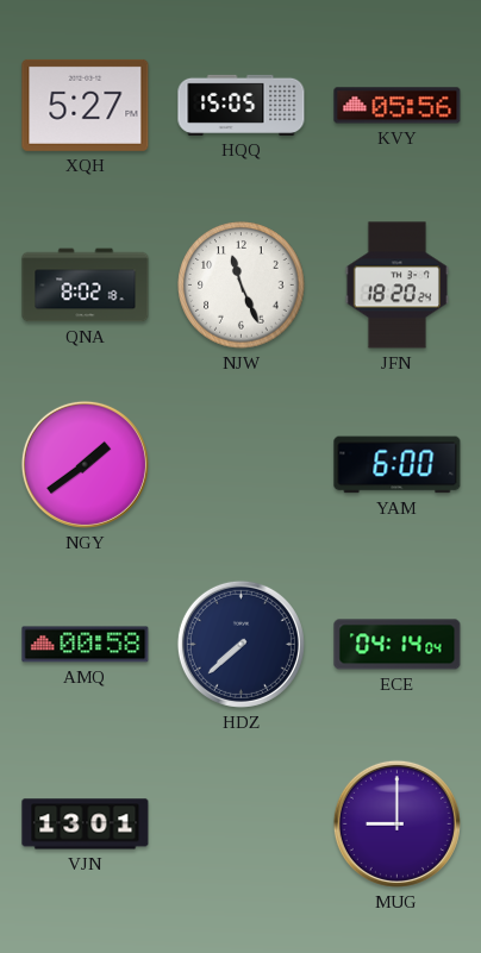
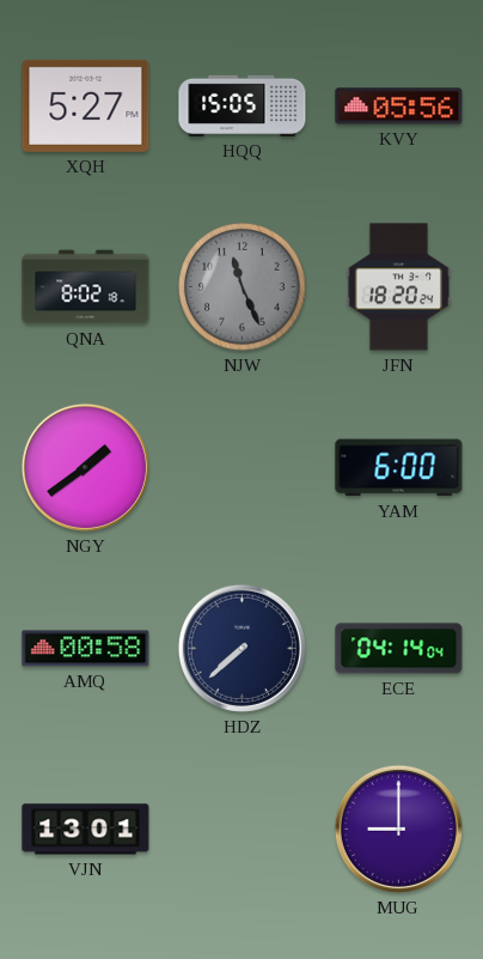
NJW dial: white -> grey (243, 287)
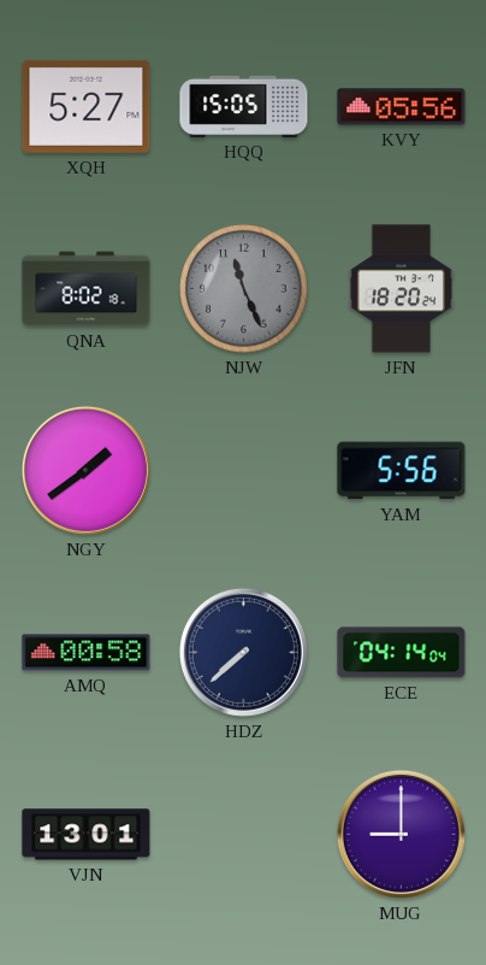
YAM: 6:00 -> 5:56 (402, 471)
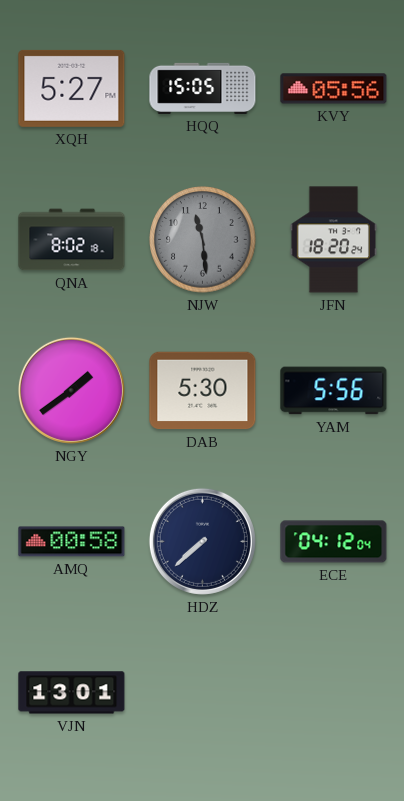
NJW: 11:26 -> 11:29 (203, 240)
DAB: none -> 5:30 (203, 391)
ECE: 04:14 -> 04:12 (334, 542)
MUG: 9:00 -> none (401, 834)
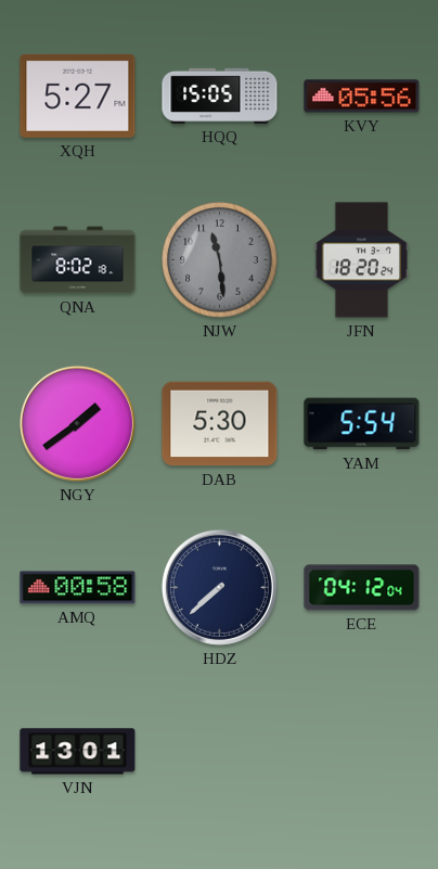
YAM: 5:56 -> 5:54 (362, 424)
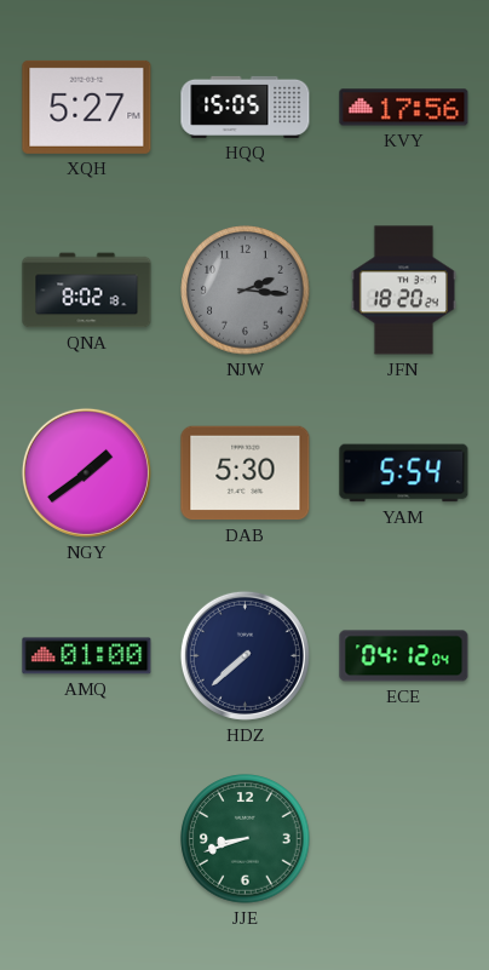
KVY: 05:56 -> 17:56 (404, 108)
NJW: 11:29 -> 2:16 (246, 291)
AMQ: 00:58 -> 01:00 (87, 656)
VJN: 13:01 -> none (78, 752)
JJE: none -> 8:42 (246, 839)
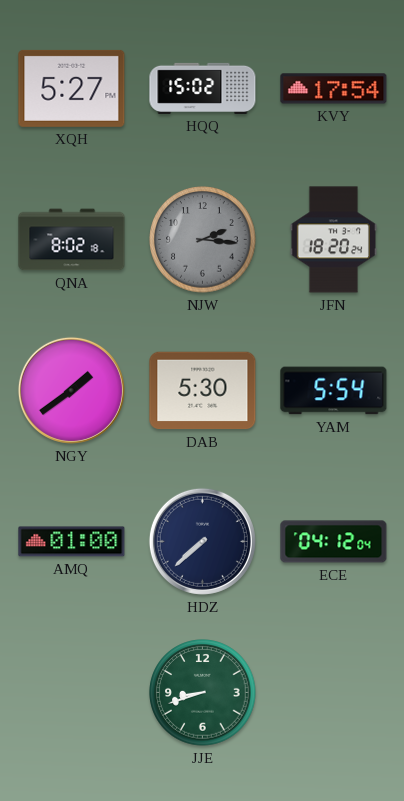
HQQ: 15:05 -> 15:02 (203, 88)
KVY: 17:56 -> 17:54 (334, 89)
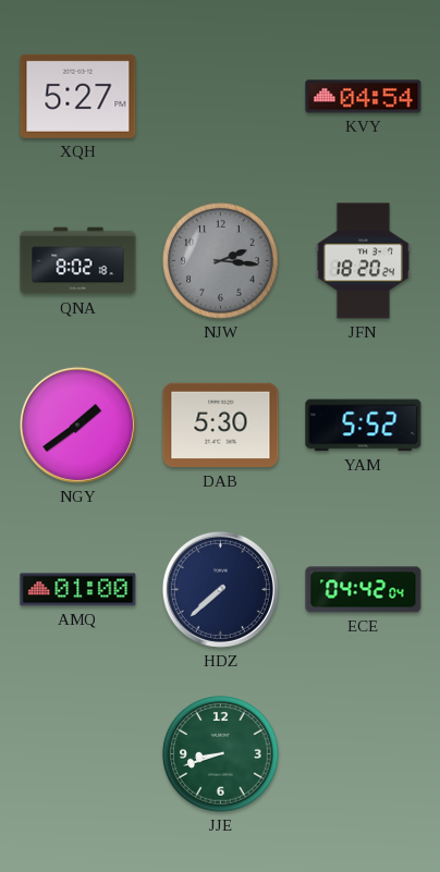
HQQ: 15:02 -> none (203, 88)
KVY: 17:54 -> 04:54 (364, 97)
YAM: 5:54 -> 5:52 (364, 426)
ECE: 04:12 -> 04:42 (364, 590)
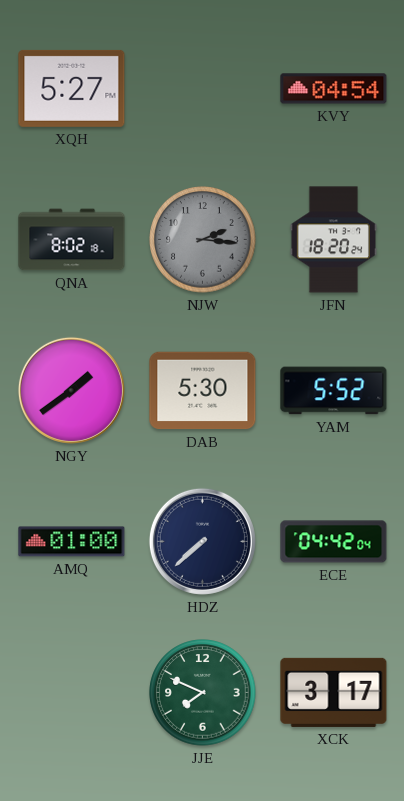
JJE: 8:42 -> 7:49 (203, 693)
XCK: none -> 3:17 (334, 692)
